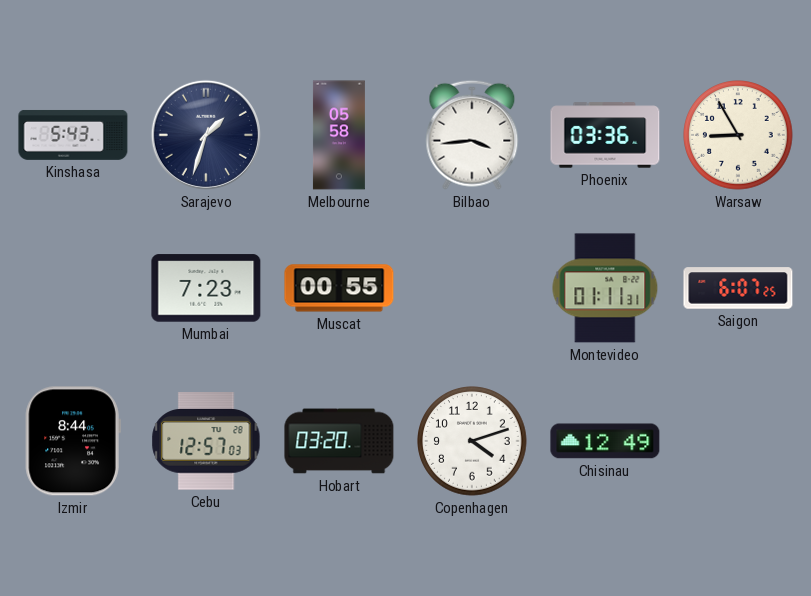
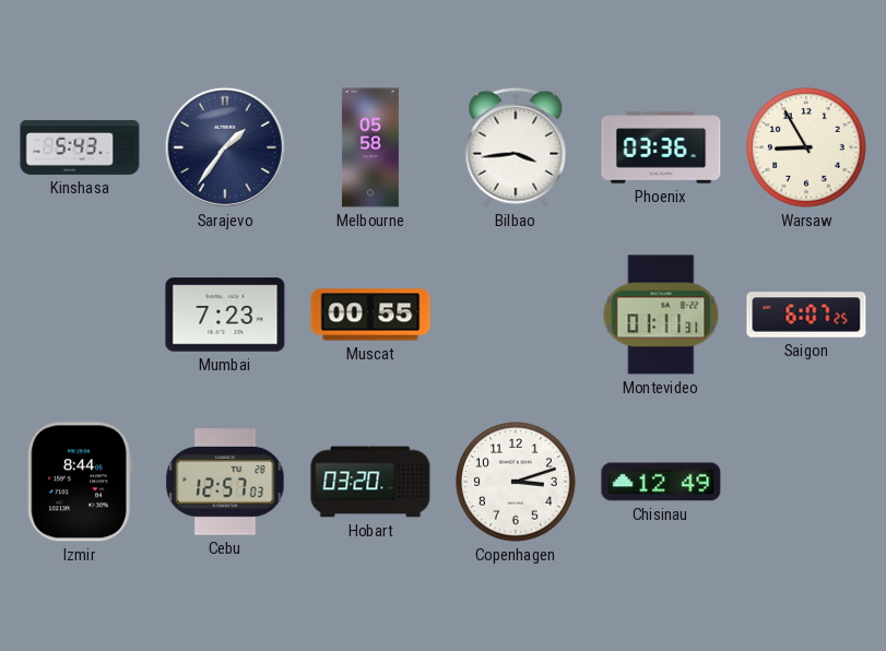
Sarajevo: 1:33 -> 1:36 (225, 147)
Copenhagen: 4:12 -> 3:12 (516, 482)
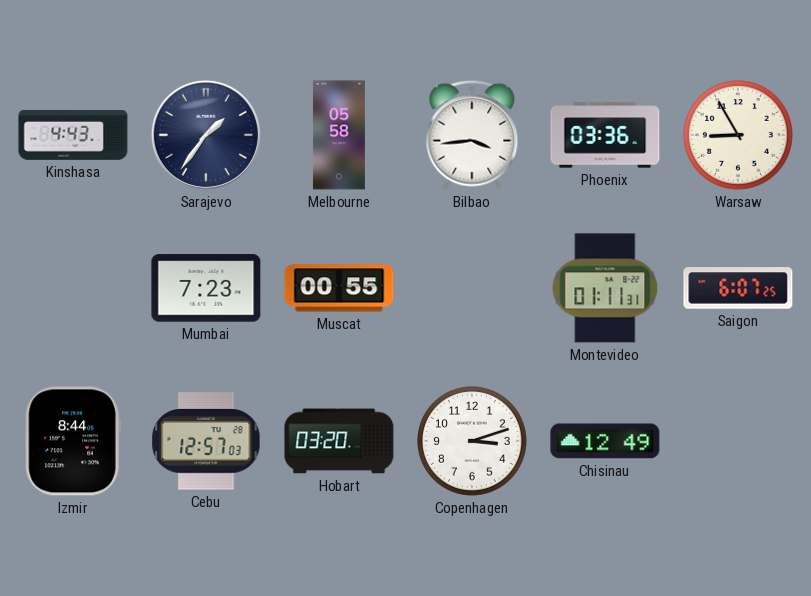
Kinshasa: 5:43 -> 4:43 (73, 135)
